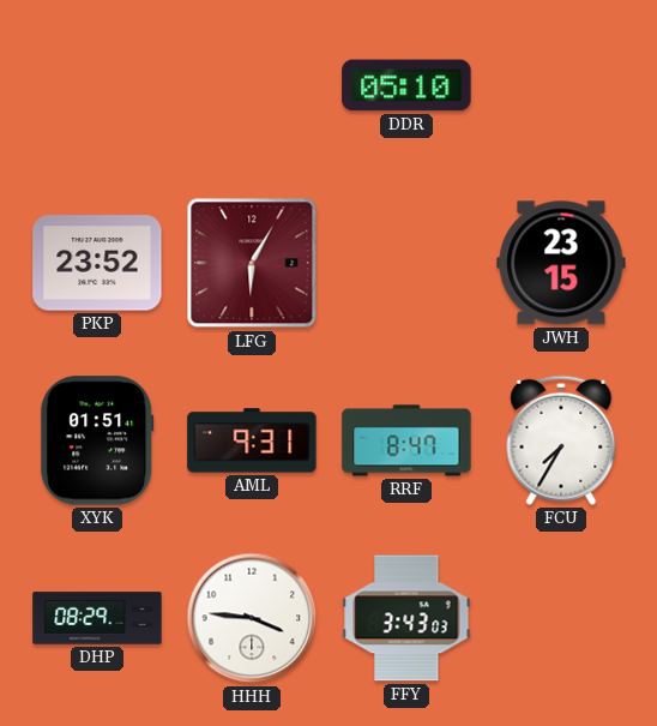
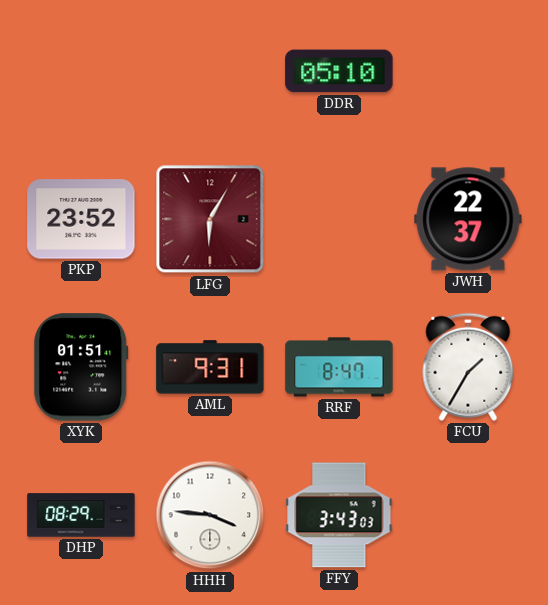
JWH: 23:15 -> 22:37 (468, 219)
FCU: 7:35 -> 1:35 (468, 367)
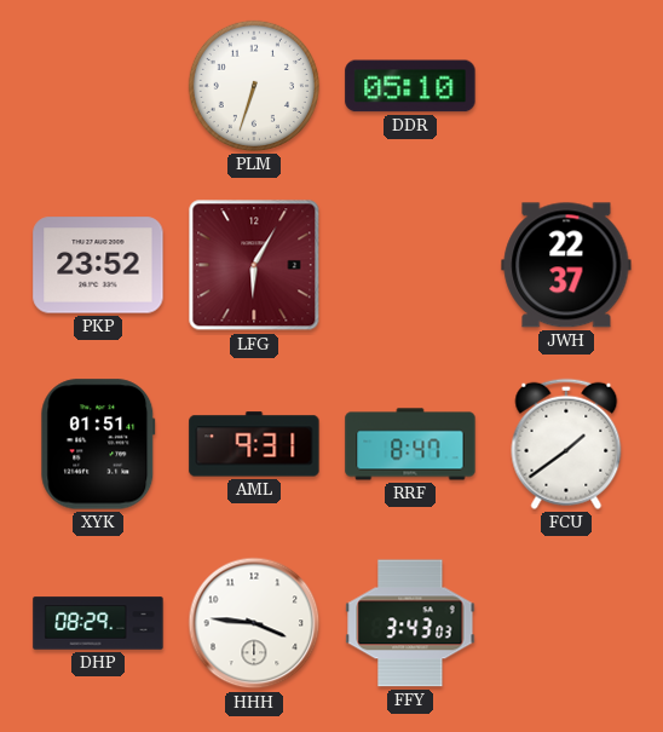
PLM: none -> 6:33 (254, 86)
FCU: 1:35 -> 1:39 (566, 444)
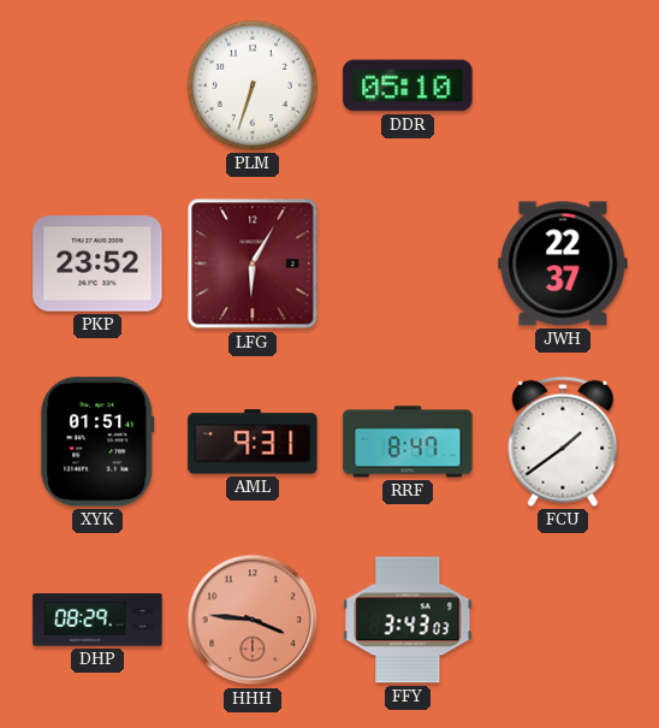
HHH dial: white -> salmon (253, 620)
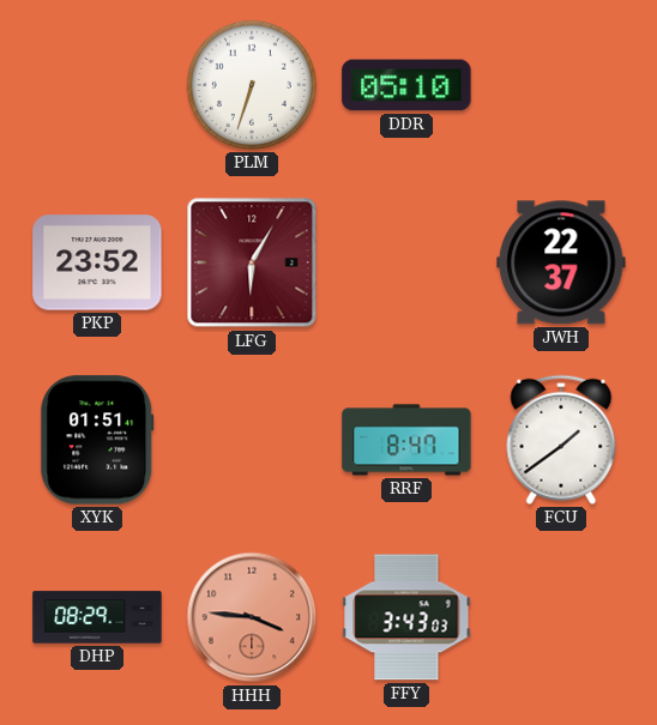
AML: 9:31 -> none (253, 442)
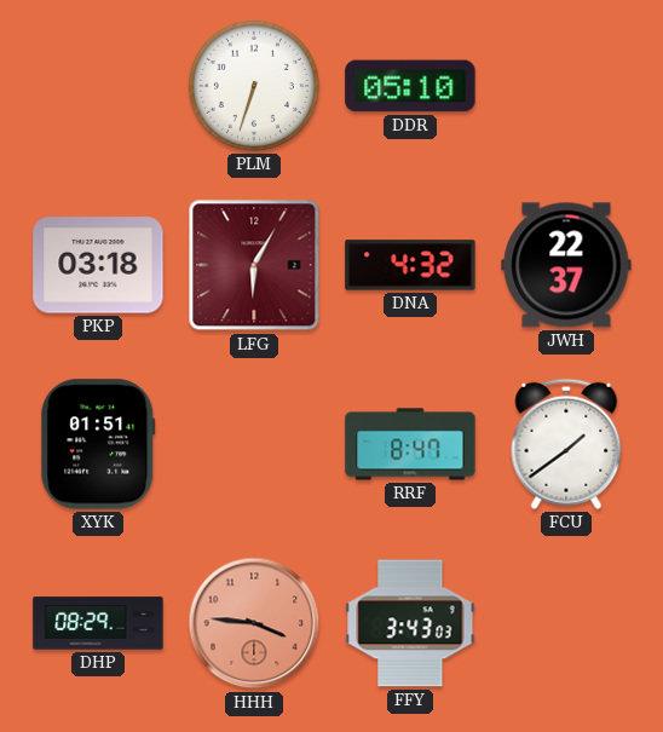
PKP: 23:52 -> 03:18 (98, 265)
DNA: none -> 4:32 (410, 265)
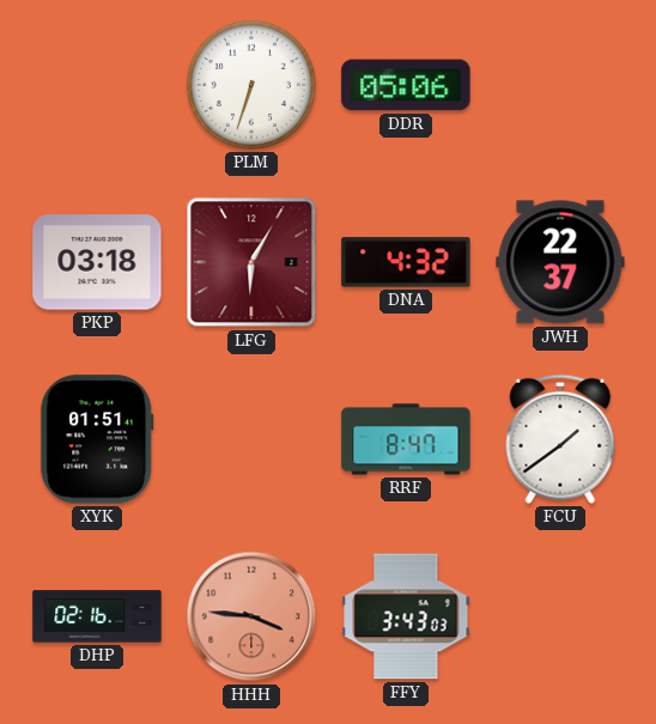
DDR: 05:10 -> 05:06 (406, 85)
DHP: 08:29 -> 02:16 (97, 616)
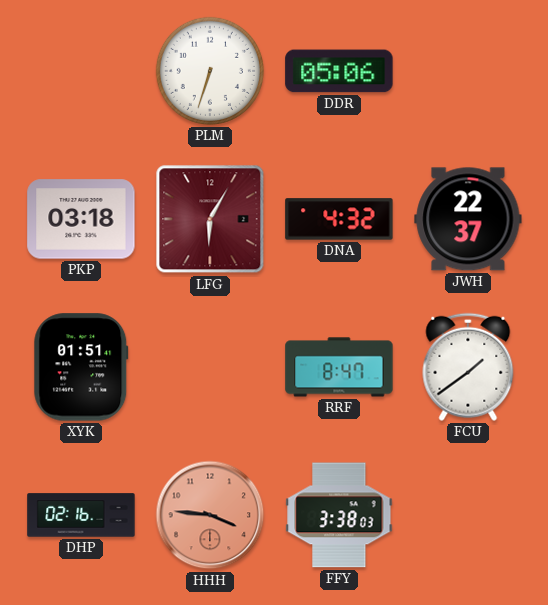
FFY: 3:43 -> 3:38 (339, 515)
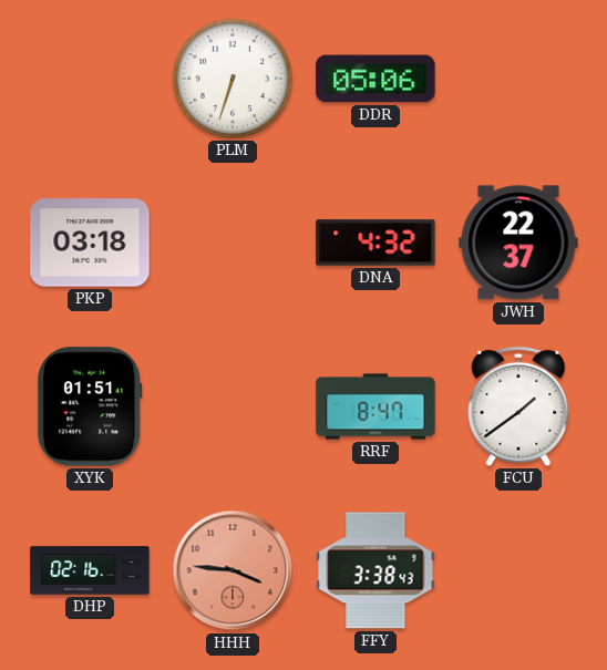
LFG: 6:05 -> none (210, 219)
FFY: 3:38:03 -> 3:38:43 (375, 570)
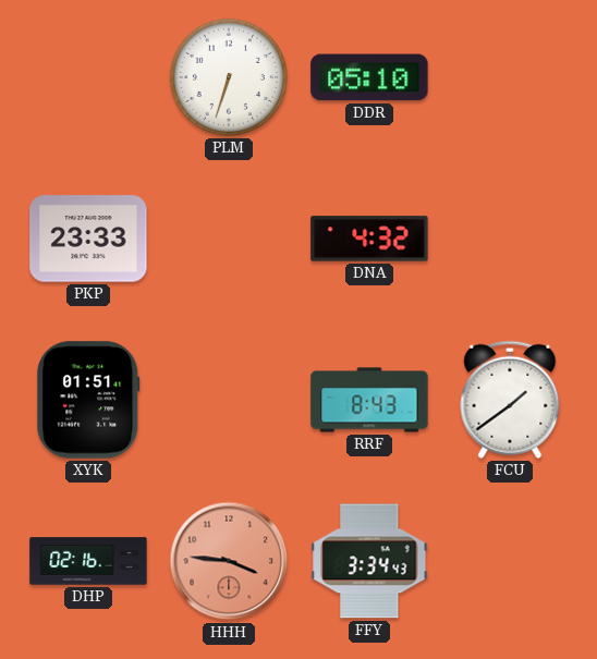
DDR: 05:06 -> 05:10 (369, 77)
PKP: 03:18 -> 23:33 (88, 239)
JWH: 22:37 -> none (518, 243)
RRF: 8:47 -> 8:43 (369, 400)
FFY: 3:38 -> 3:34 (369, 561)
